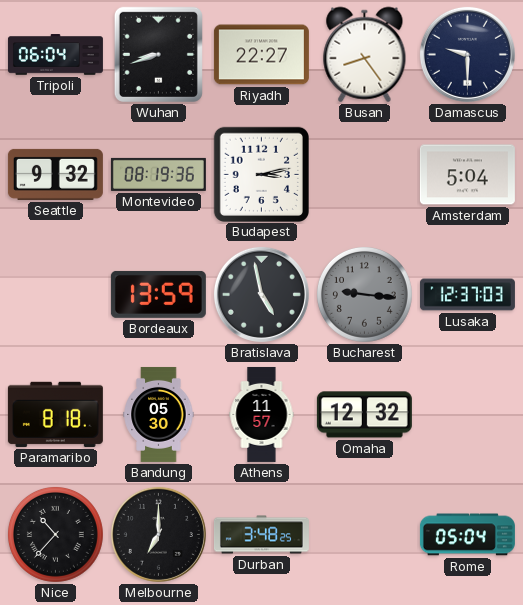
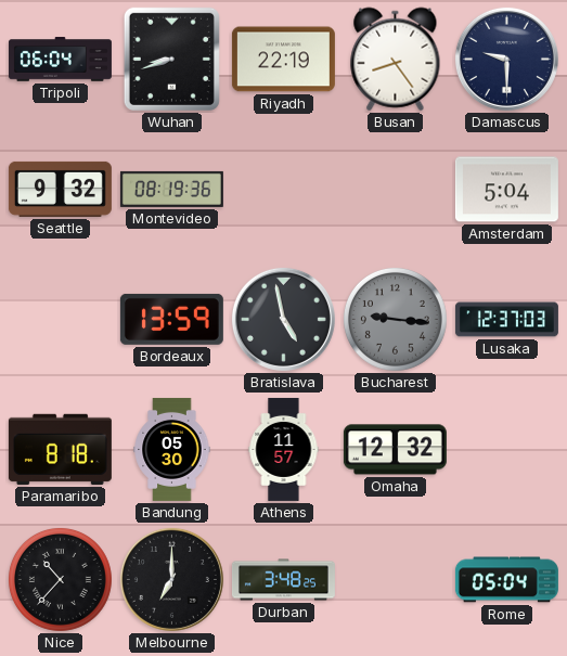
Riyadh: 22:27 -> 22:19 (283, 60)
Budapest: 3:13 -> none (261, 174)
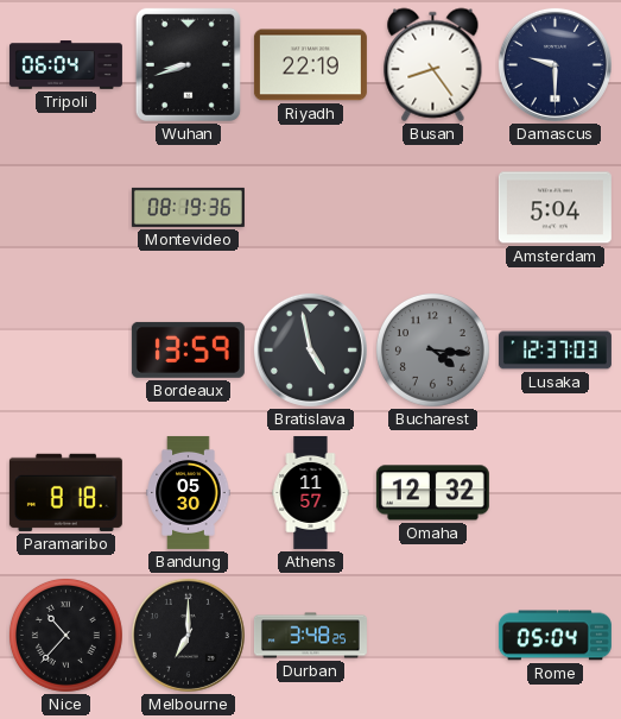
Seattle: 9:32 -> none (60, 189)
Bucharest: 9:16 -> 4:16 (432, 349)
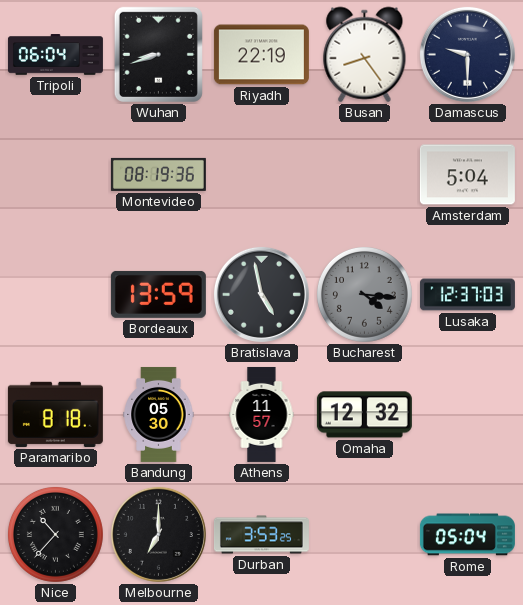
Durban: 3:48 -> 3:53 (261, 535)
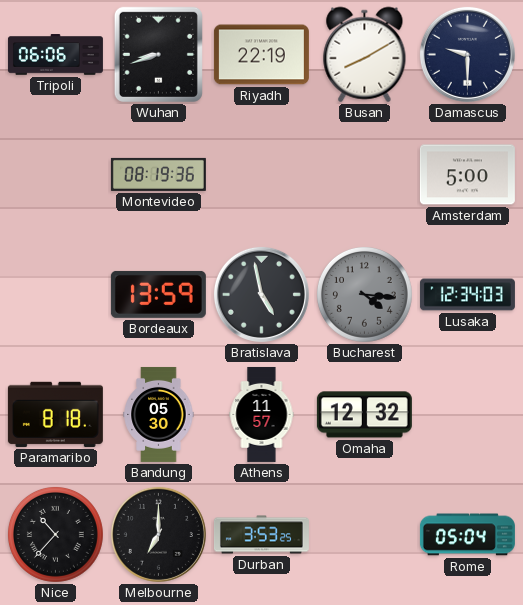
Tripoli: 06:04 -> 06:06 (55, 55)
Busan: 8:24 -> 8:10 (365, 55)
Amsterdam: 5:04 -> 5:00 (467, 175)
Lusaka: 12:37 -> 12:34 (467, 295)
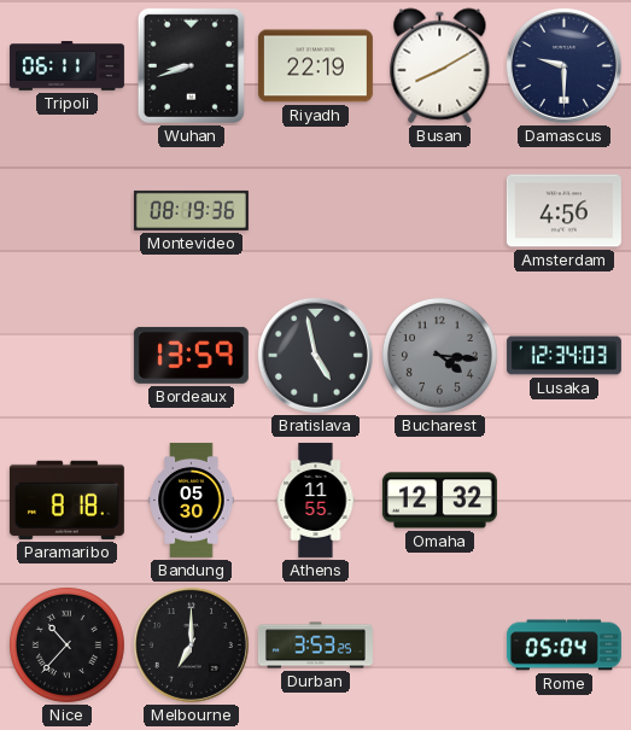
Tripoli: 06:06 -> 06:11 (66, 66)
Amsterdam: 5:00 -> 4:56 (563, 211)
Athens: 11:57 -> 11:55 (316, 500)
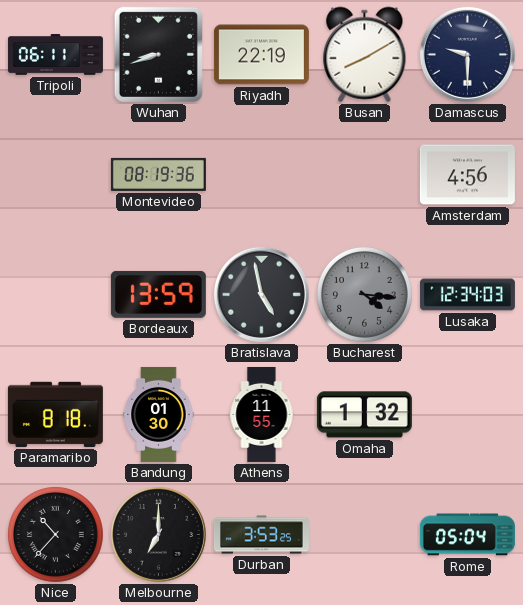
Bandung: 05:30 -> 01:30 (159, 414)
Omaha: 12:32 -> 1:32 (364, 415)
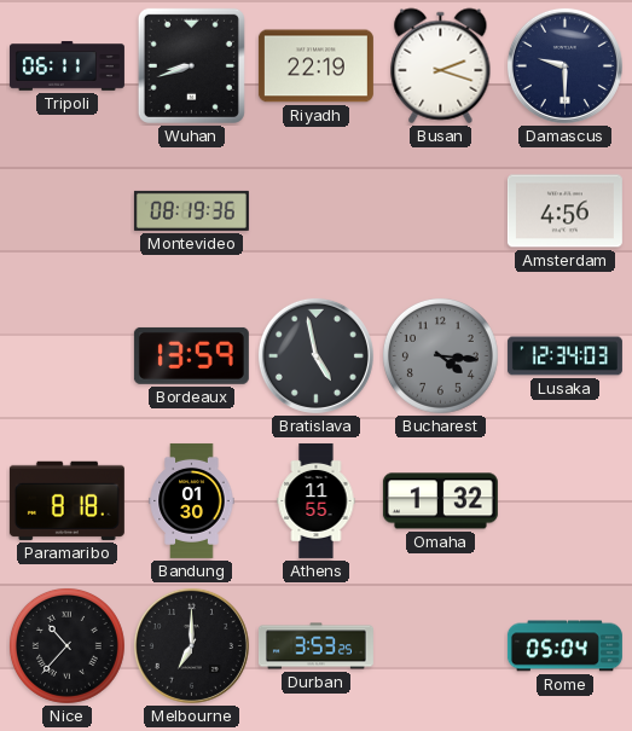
Busan: 8:10 -> 2:18 (441, 66)
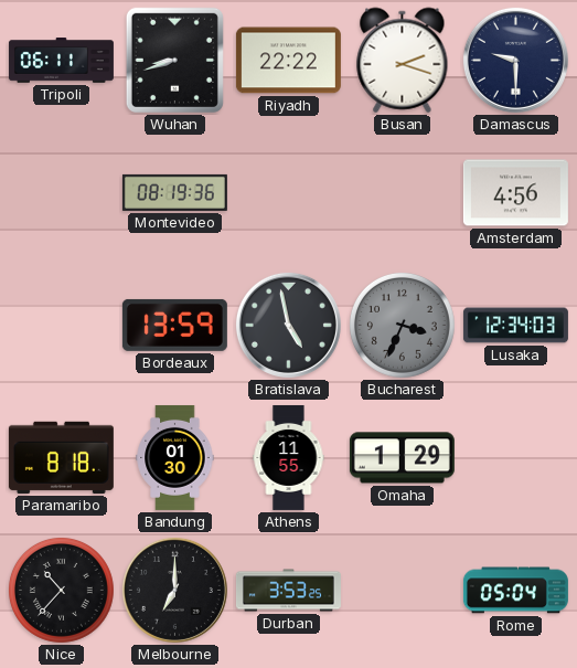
Riyadh: 22:19 -> 22:22 (288, 61)
Bucharest: 4:16 -> 3:34 (402, 325)
Omaha: 1:32 -> 1:29 (402, 458)
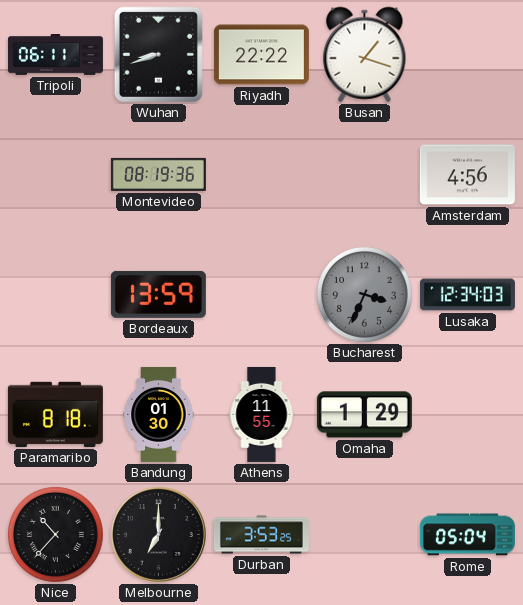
Busan: 2:18 -> 1:18 (365, 55)
Damascus: 9:30 -> none (515, 60)
Bratislava: 4:58 -> none (288, 325)
